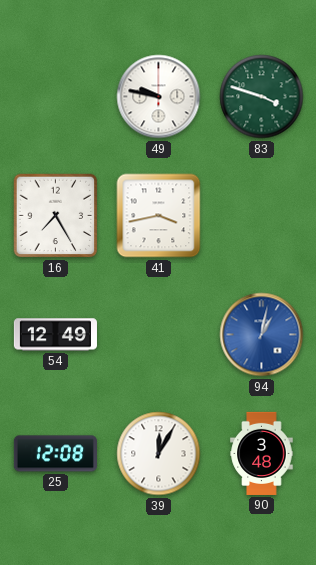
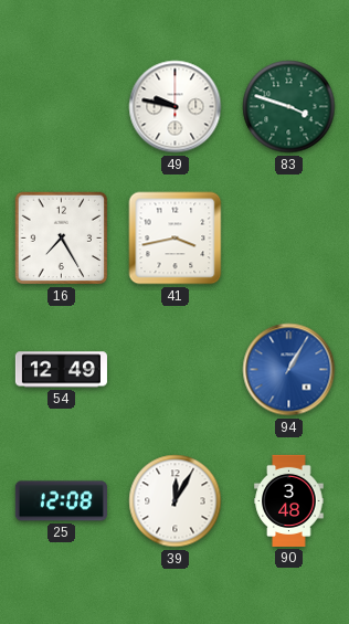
94: 1:02 -> 1:05 (289, 370)
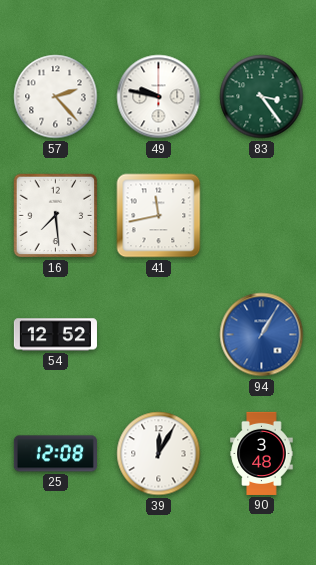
57: none -> 2:23 (56, 97)
83: 3:48 -> 3:24 (262, 97)
16: 7:25 -> 7:29 (56, 216)
41: 3:43 -> 11:43 (159, 216)
54: 12:49 -> 12:52 (55, 335)
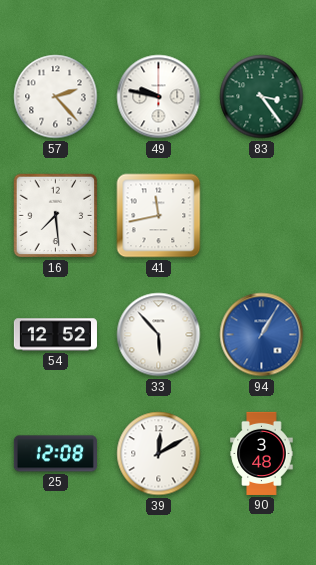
33: none -> 5:53 (159, 335)
39: 12:05 -> 12:10 (159, 454)
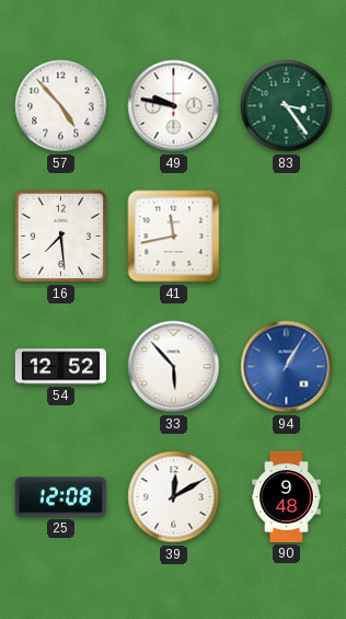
57: 2:23 -> 4:53 (61, 106)
90: 3:48 -> 9:48 (287, 496)
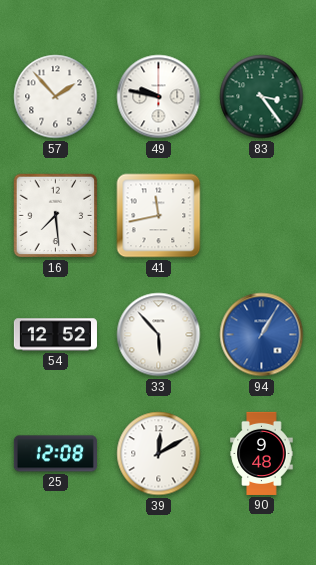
57: 4:53 -> 1:53 (56, 97)
